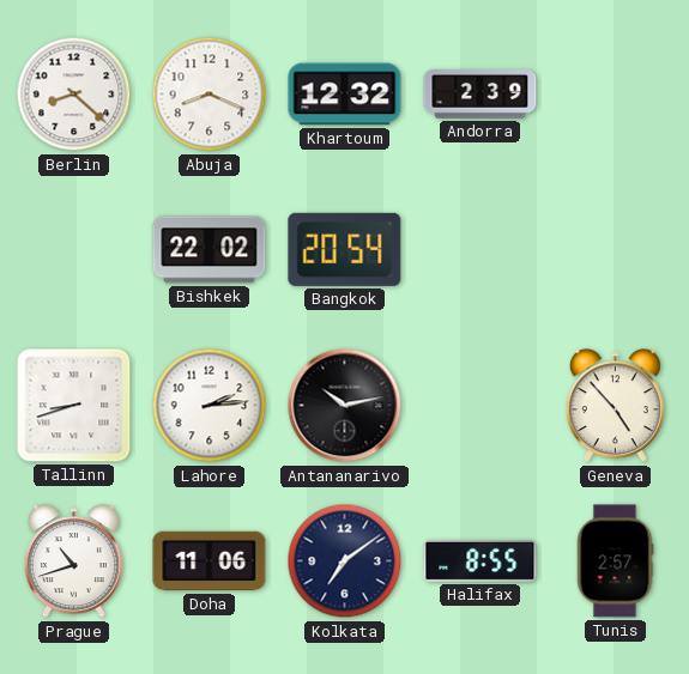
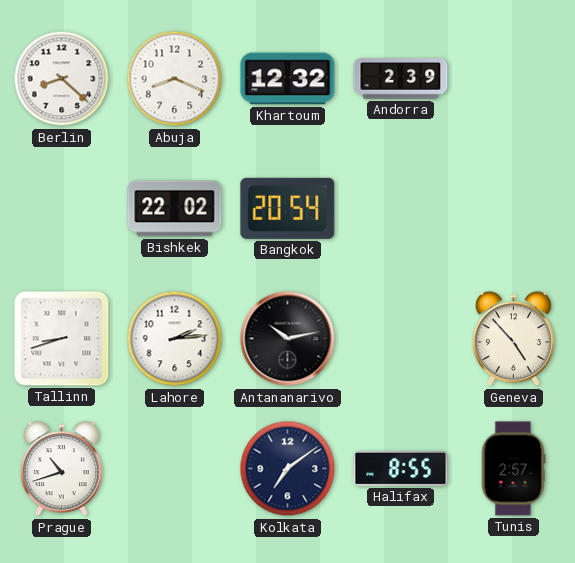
Doha: 11:06 -> none (210, 561)
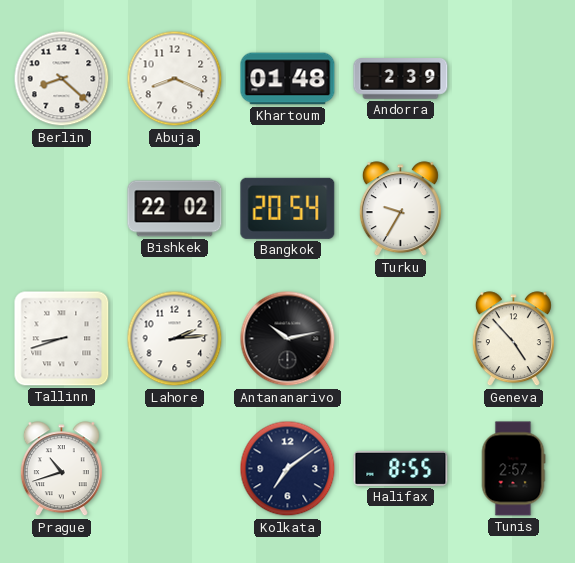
Khartoum: 12:32 -> 01:48 (288, 79)
Turku: none -> 9:35 (400, 209)
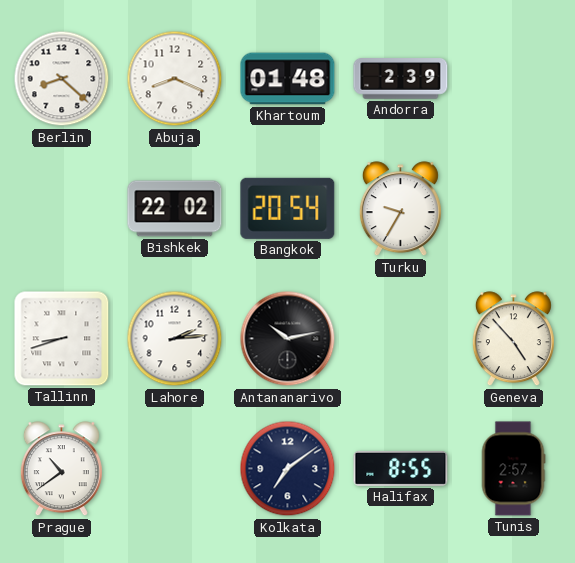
Prague: 10:42 -> 10:39 (61, 469)
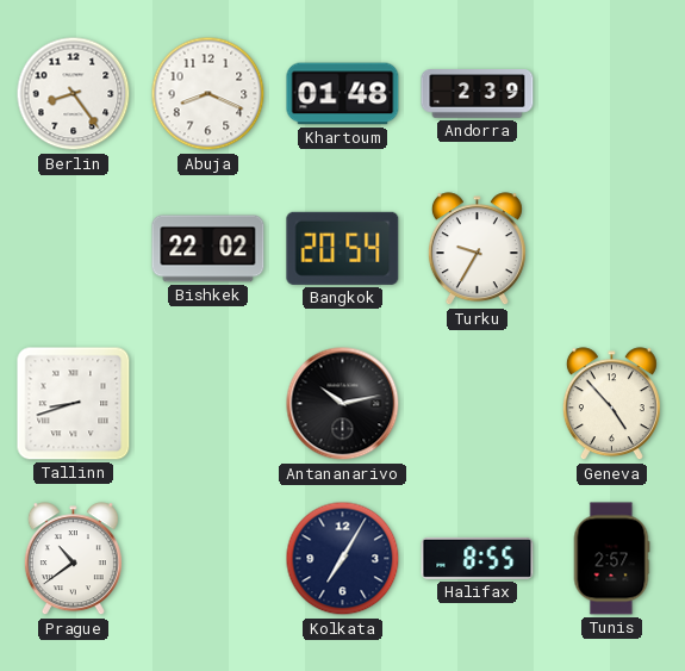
Berlin: 8:22 -> 8:24 (74, 94)
Lahore: 2:14 -> none (175, 339)
Kolkata: 7:09 -> 7:05 (343, 559)
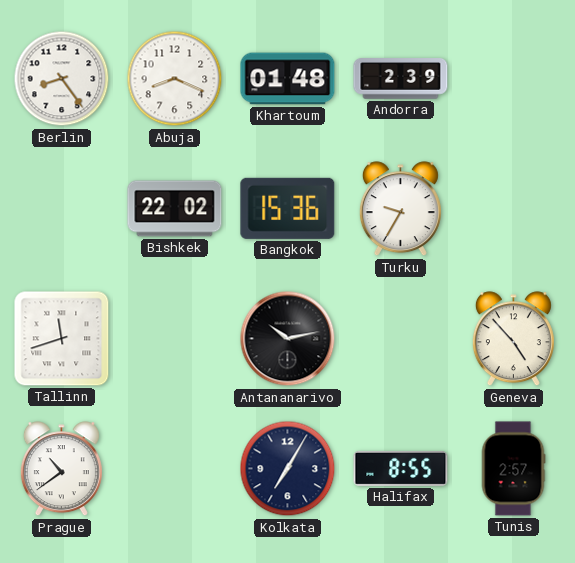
Bangkok: 20:54 -> 15:36 (288, 208)
Tallinn: 8:42 -> 11:42 (62, 339)
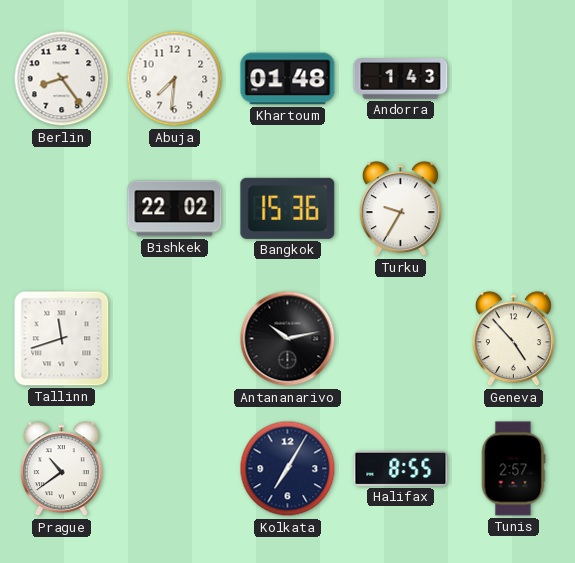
Abuja: 8:19 -> 7:31 (175, 79)
Andorra: 2:39 -> 1:43 (401, 79)
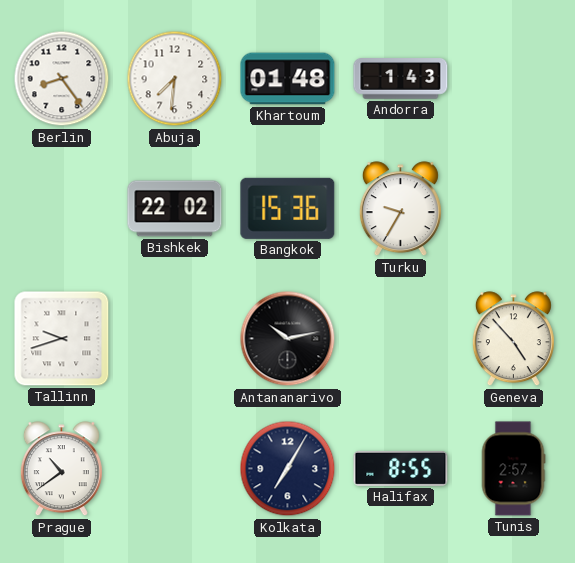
Tallinn: 11:42 -> 9:42 (62, 339)
